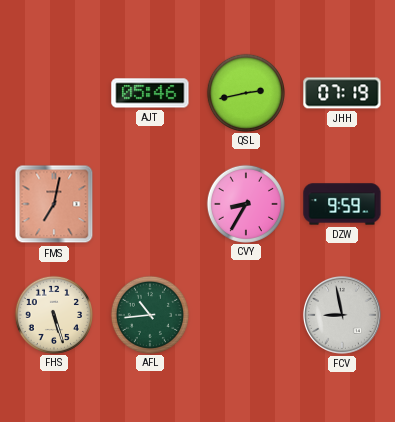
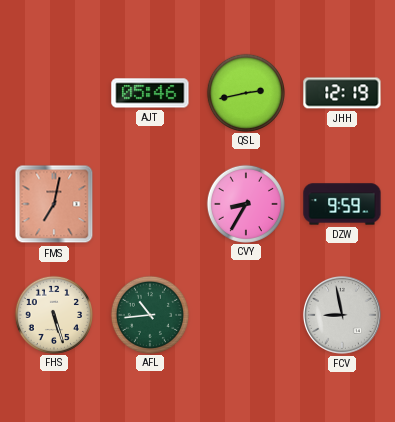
JHH: 07:19 -> 12:19 (342, 93)
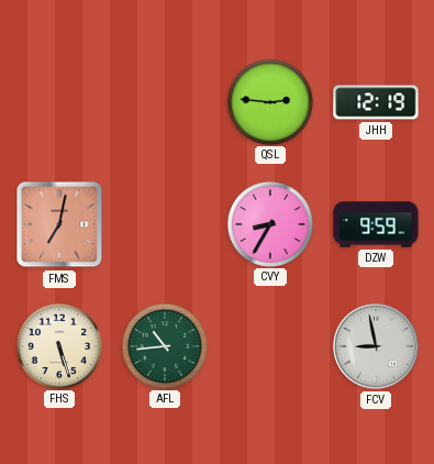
AJT: 05:46 -> none (150, 93)
QSL: 2:43 -> 2:46 (269, 101)
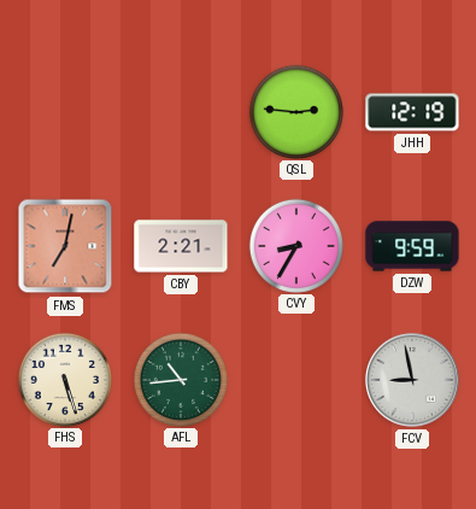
CBY: none -> 2:21 (181, 246)
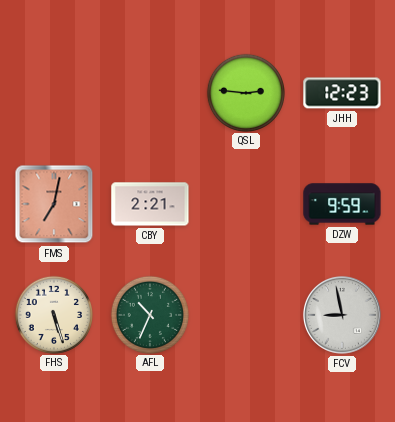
JHH: 12:19 -> 12:23 (342, 93)
CVY: 8:35 -> none (295, 245)
AFL: 10:44 -> 10:34 (149, 314)
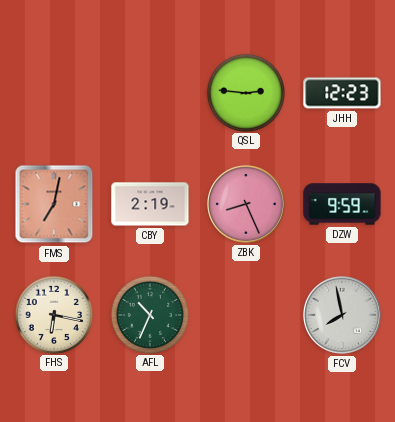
CBY: 2:21 -> 2:19 (150, 204)
ZBK: none -> 8:26 (246, 204)
FHS: 5:27 -> 6:17 (53, 314)
FCV: 8:58 -> 7:58 (342, 315)
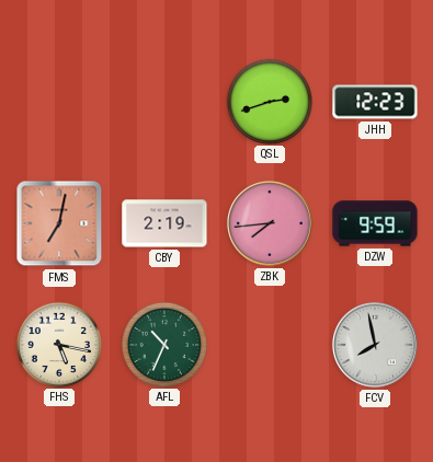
QSL: 2:46 -> 2:42 (269, 101)
ZBK: 8:26 -> 7:44 (270, 223)
FHS: 6:17 -> 5:17 (58, 344)
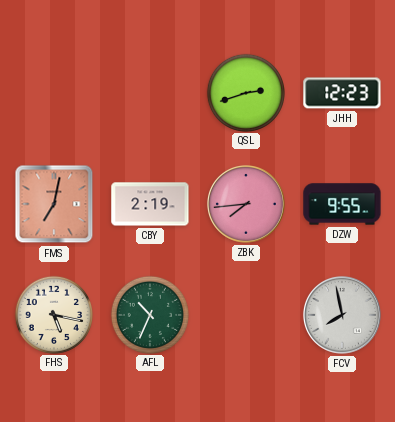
DZW: 9:59 -> 9:55 (342, 204)
